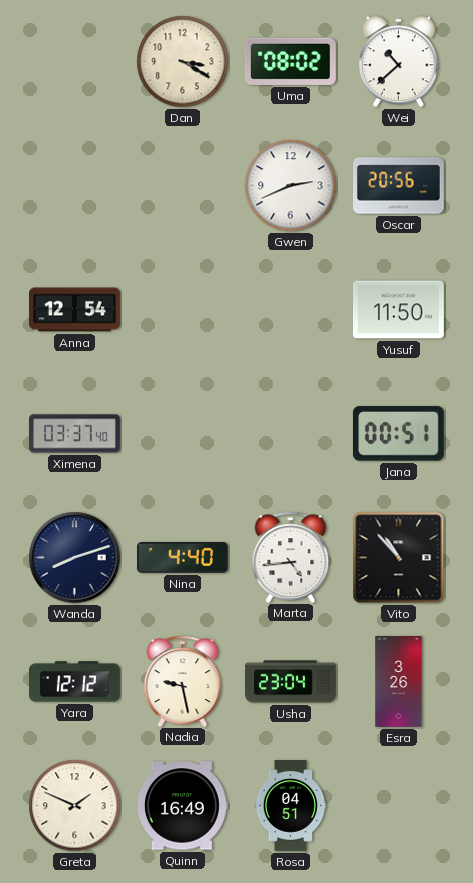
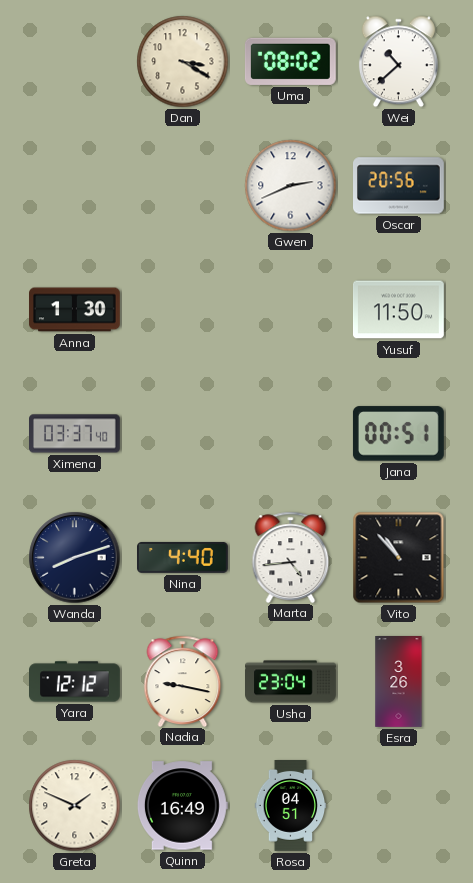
Anna: 12:54 -> 1:30 (75, 310)
Nadia: 9:28 -> 9:17 (183, 681)
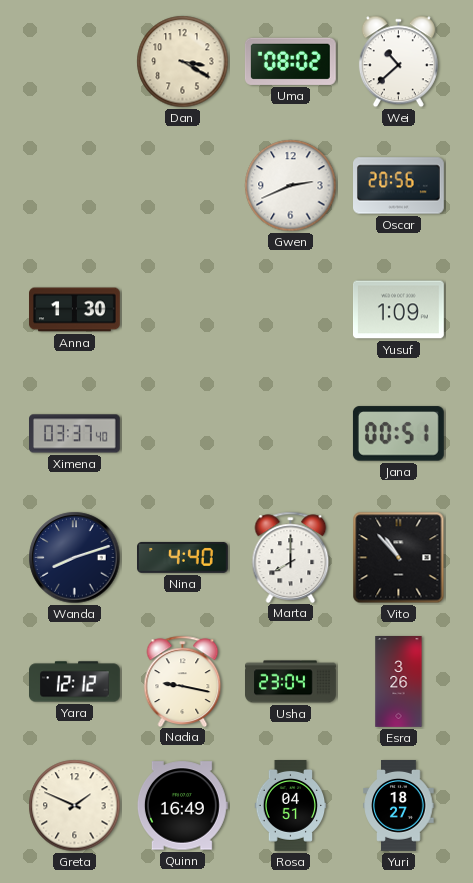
Yusuf: 11:50 -> 1:09 (399, 310)
Marta: 4:44 -> 8:00 (291, 557)
Yuri: none -> 18:27 (399, 806)
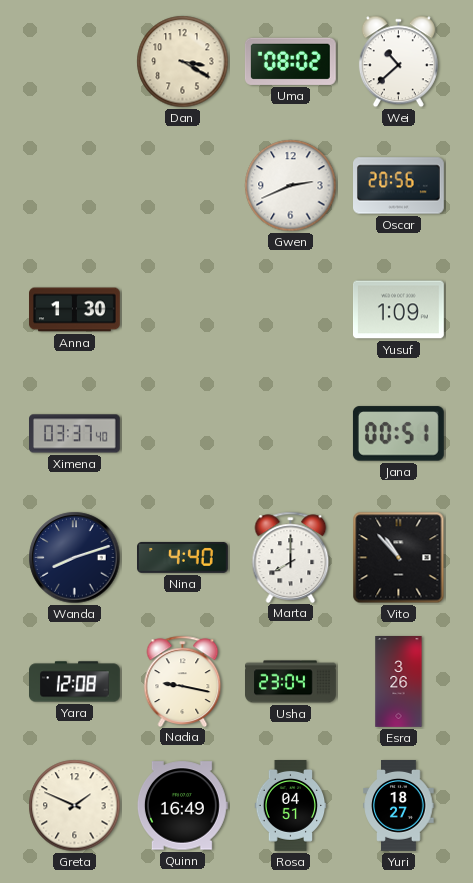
Yara: 12:12 -> 12:08 (75, 682)
